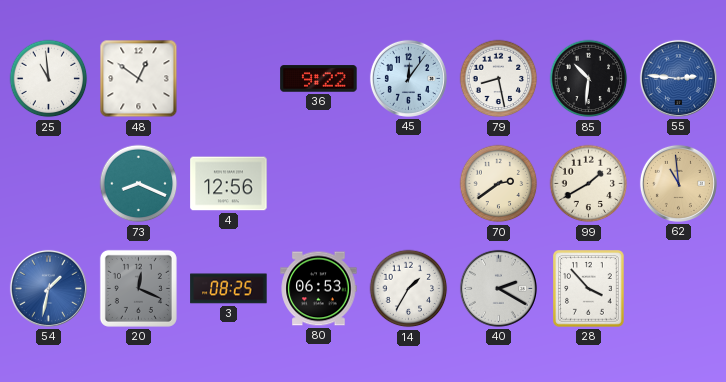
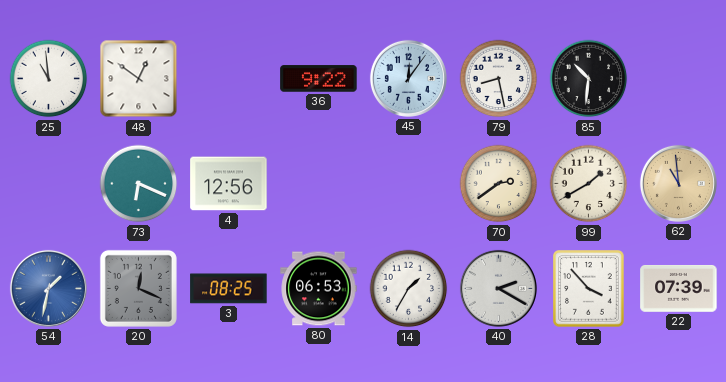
55: 2:46 -> none (678, 78)
73: 8:19 -> 6:19 (139, 184)
22: none -> 07:39 (679, 289)
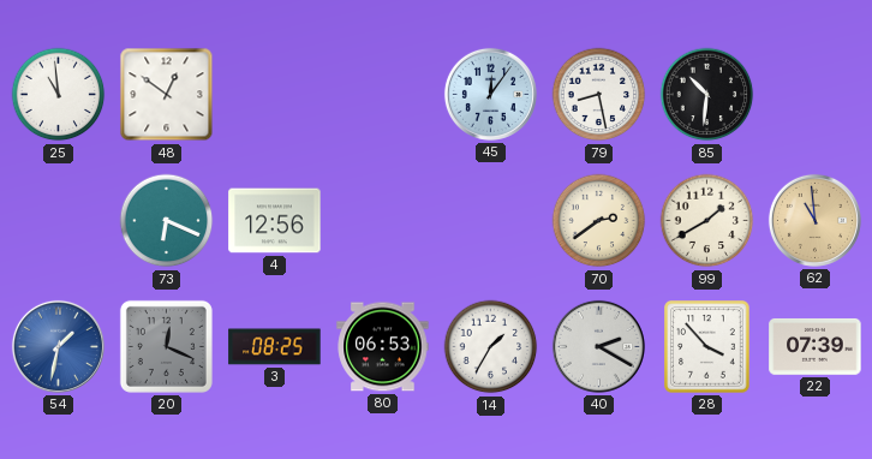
36: 9:22 -> none (319, 79)
